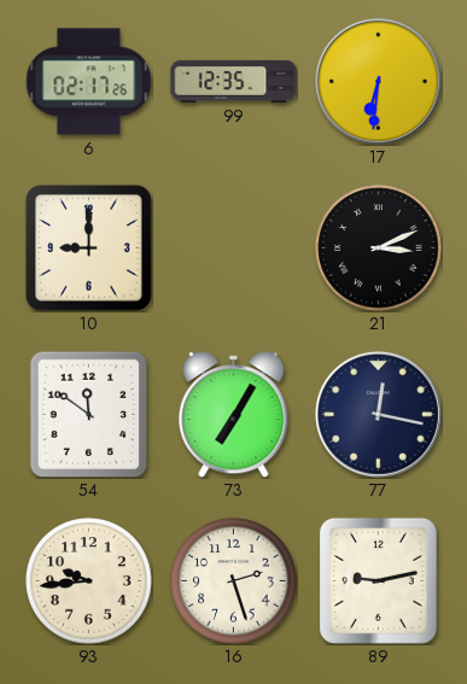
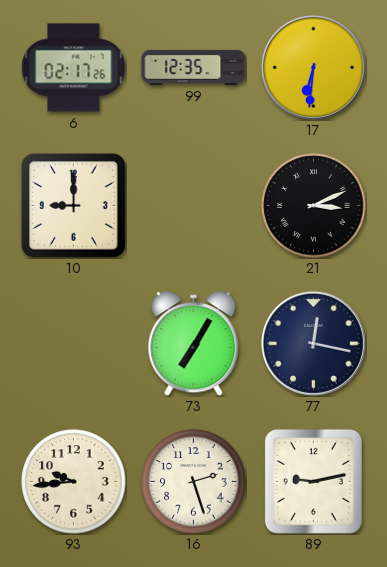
54: 11:51 -> none (89, 414)
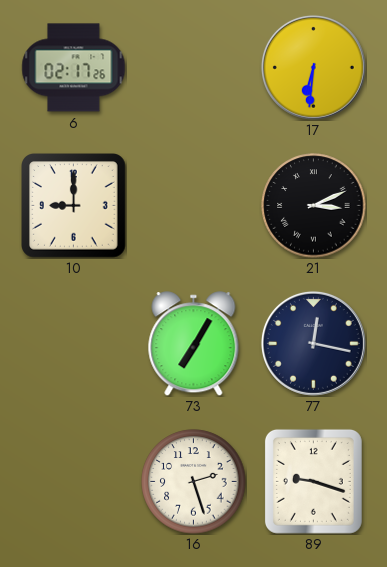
99: 12:35 -> none (194, 67)
93: 9:44 -> none (74, 482)
89: 9:13 -> 9:18 (313, 481)
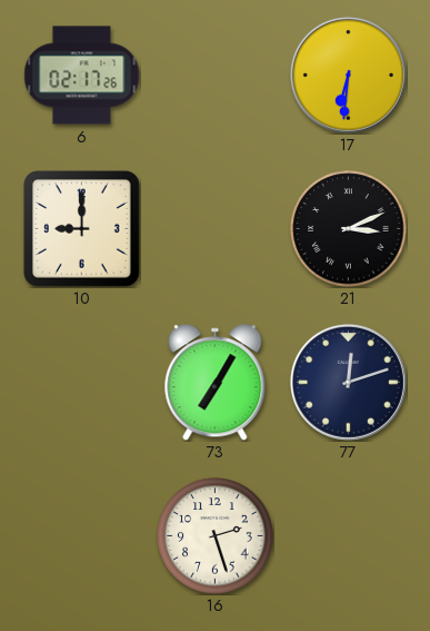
77: 12:17 -> 12:12 (348, 382)
89: 9:18 -> none (313, 481)
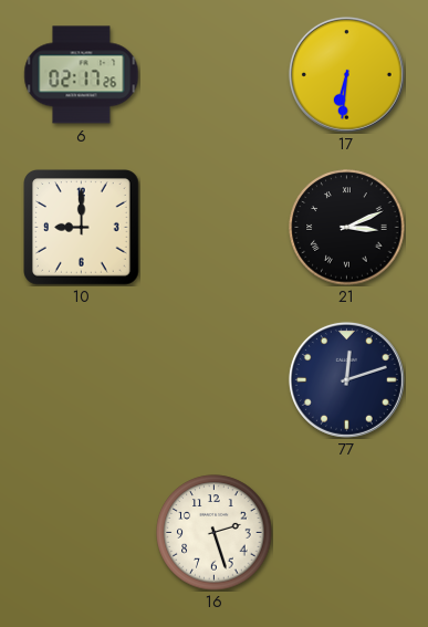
73: 7:05 -> none (216, 383)
